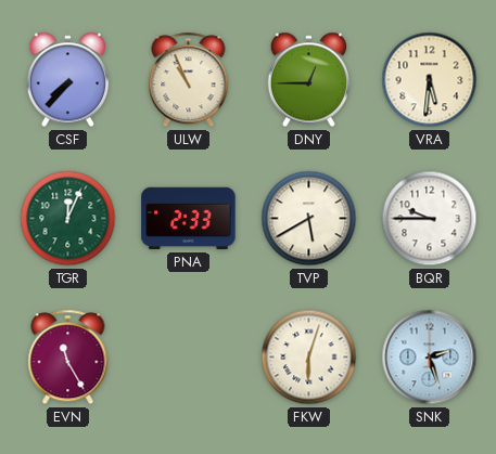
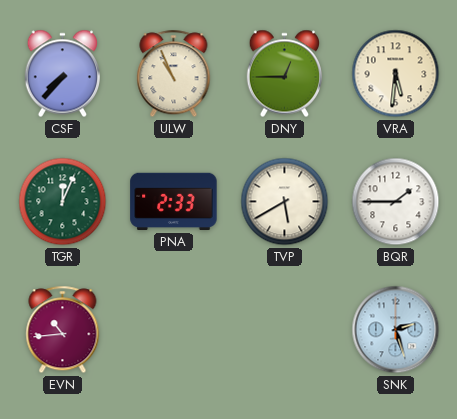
BQR: 9:45 -> 1:45 (396, 202)
EVN: 11:25 -> 10:44 (63, 330)
FKW: 6:03 -> none (309, 358)
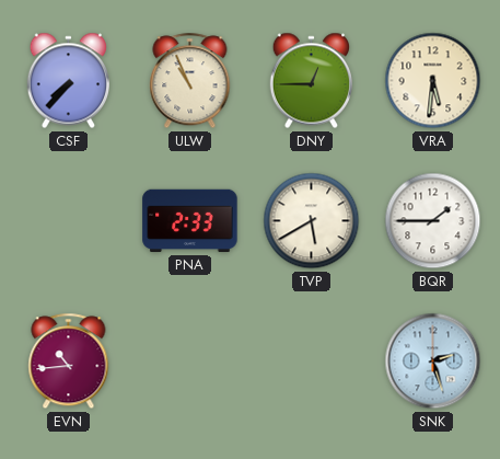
TGR: 12:04 -> none (63, 202)
